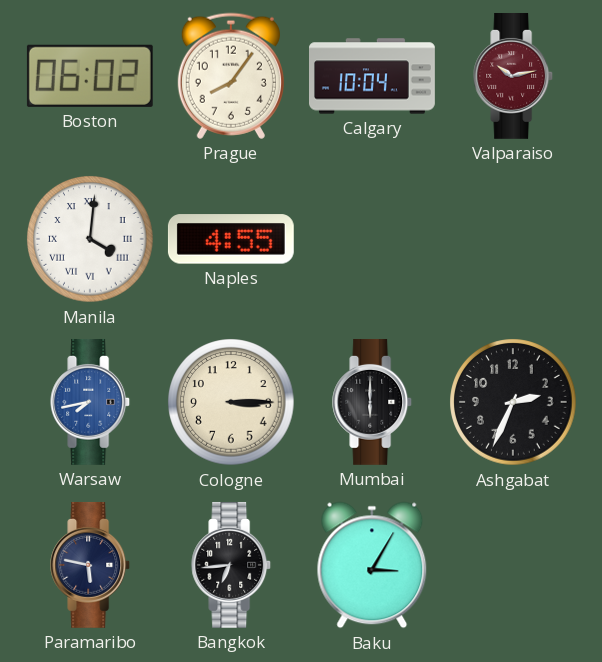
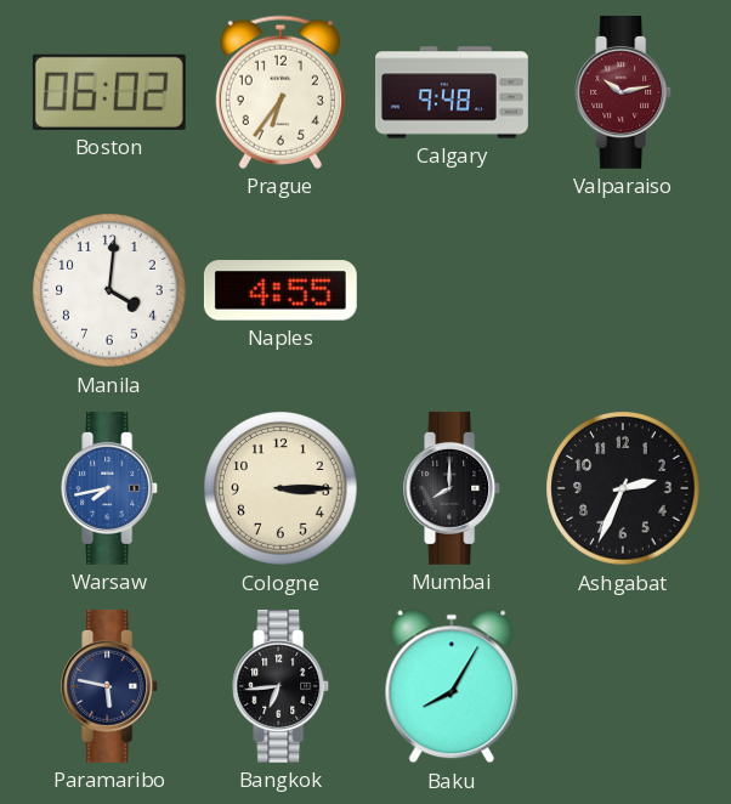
Prague: 8:06 -> 6:36 (280, 92)
Calgary: 10:04 -> 9:48 (453, 92)
Manila numerals: Roman -> Arabic (109, 290)
Mumbai: 6:00 -> 8:00 (453, 488)
Baku: 3:05 -> 8:05 (452, 686)
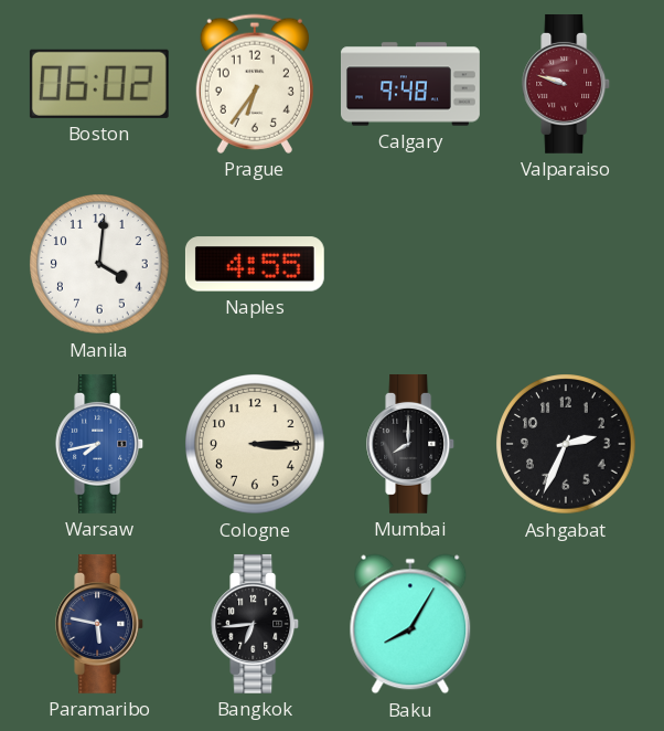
Valparaiso: 10:13 -> 9:48 (567, 84)
